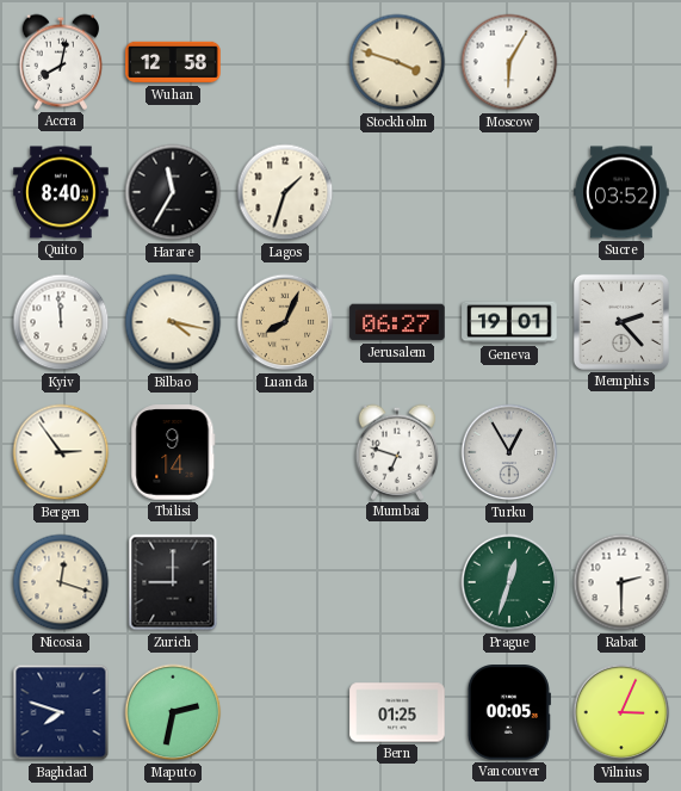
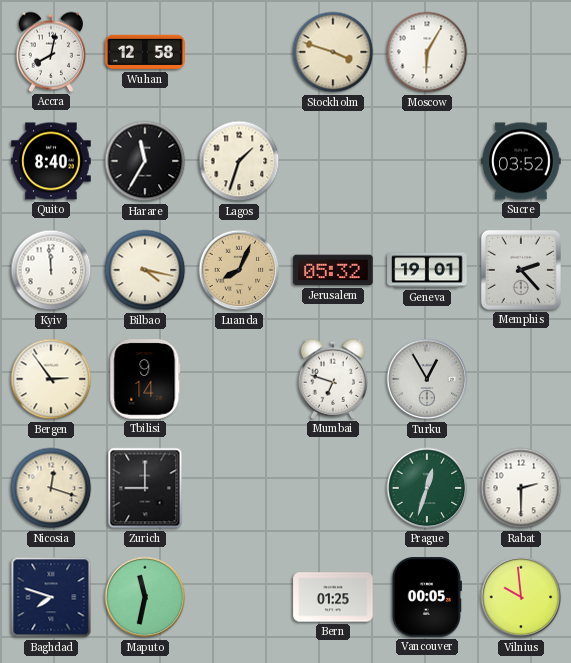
Jerusalem: 06:27 -> 05:32 (333, 270)
Maputo: 2:32 -> 11:32 (145, 597)
Vilnius: 3:04 -> 9:59 (521, 597)
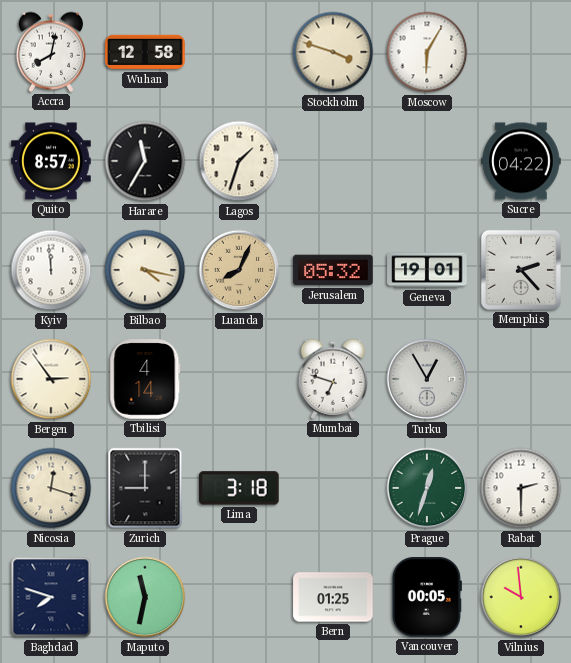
Quito: 8:40 -> 8:57 (51, 161)
Sucre: 03:52 -> 04:22 (521, 161)
Tbilisi: 9:14 -> 4:14 (145, 379)
Lima: none -> 3:18 (240, 488)
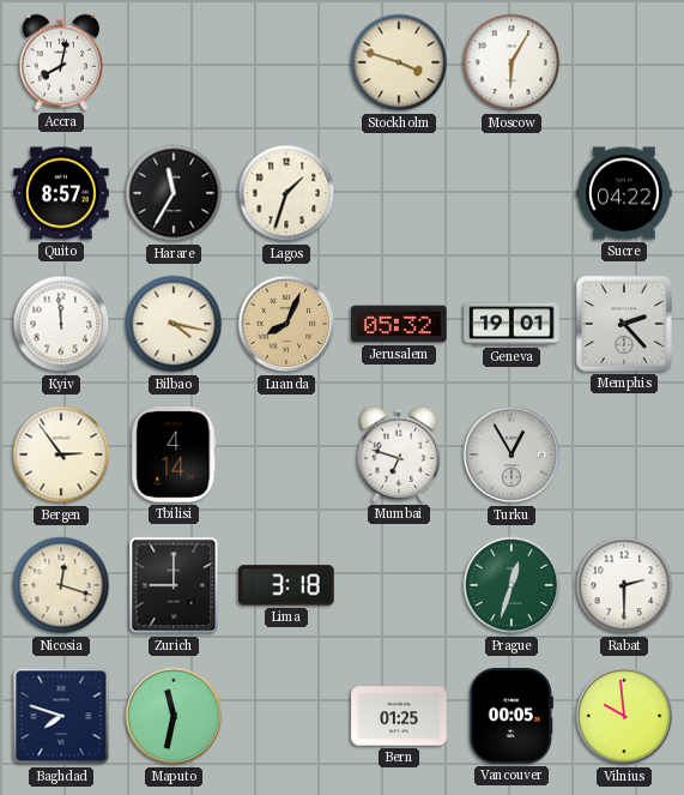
Wuhan: 12:58 -> none (145, 52)
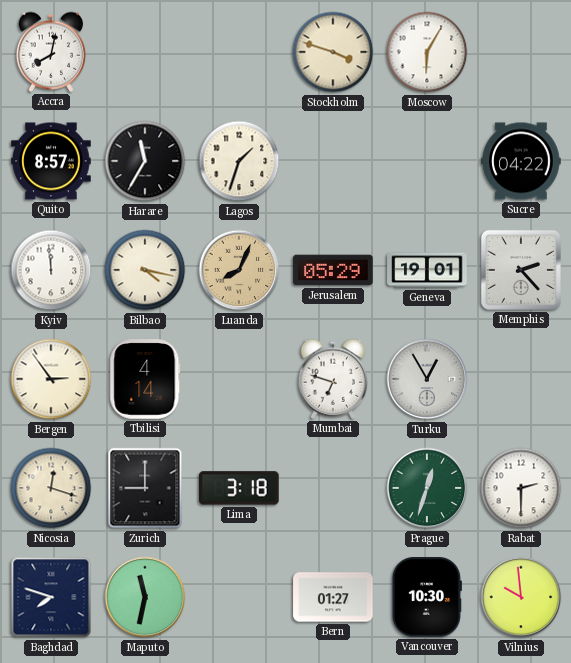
Jerusalem: 05:32 -> 05:29 (333, 270)
Bern: 01:25 -> 01:27 (333, 597)
Vancouver: 00:05 -> 10:30 (427, 597)
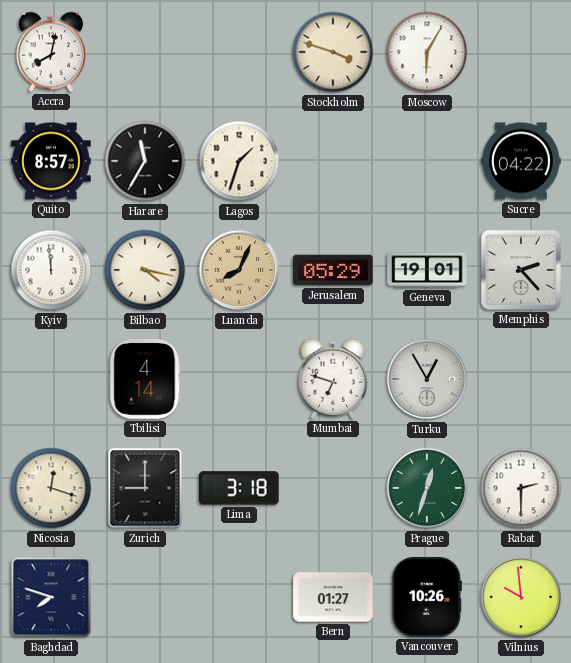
Bergen: 2:54 -> none (51, 379)
Maputo: 11:32 -> none (145, 597)
Vancouver: 10:30 -> 10:26 (427, 597)
